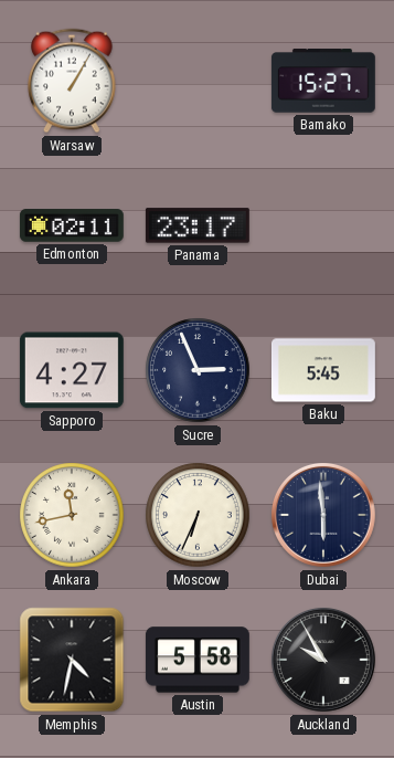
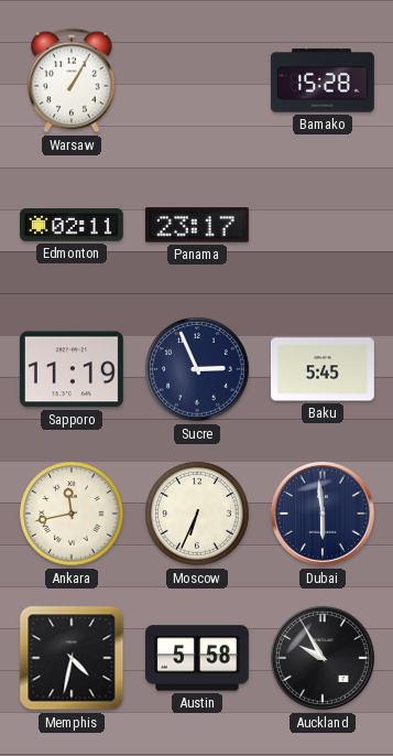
Bamako: 15:27 -> 15:28 (323, 80)
Sapporo: 4:27 -> 11:19 (72, 369)
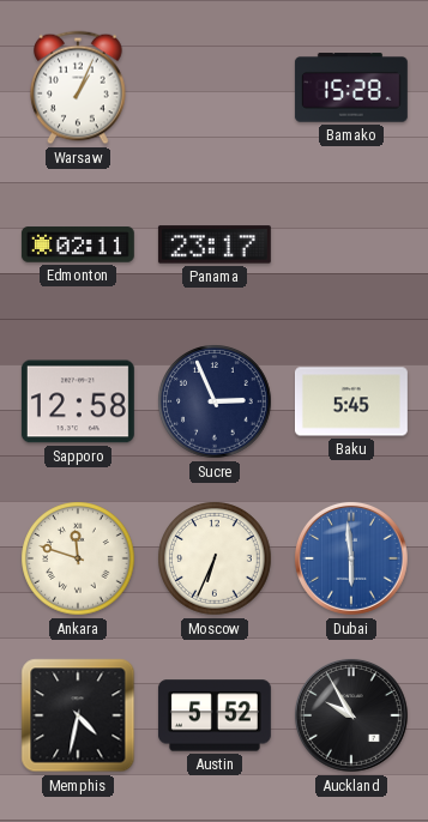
Warsaw: 1:05 -> 1:04 (78, 87)
Sapporo: 11:19 -> 12:58 (78, 401)
Ankara: 11:43 -> 11:48 (78, 558)
Dubai dial: navy -> blue (351, 558)
Austin: 5:58 -> 5:52 (215, 715)
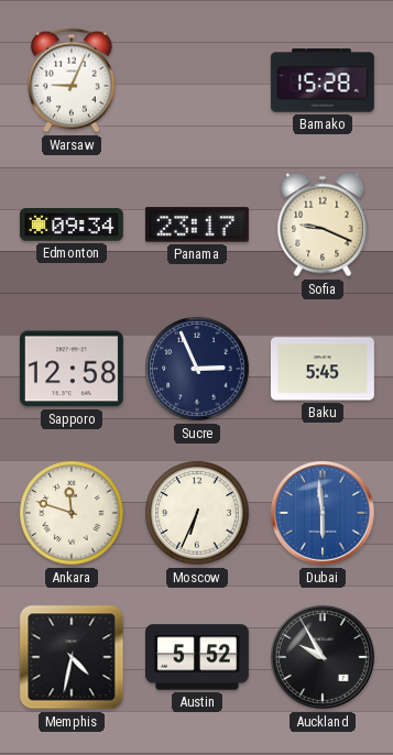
Warsaw: 1:04 -> 9:04 (72, 80)
Edmonton: 02:11 -> 09:34 (72, 225)
Sofia: none -> 9:19 (323, 225)
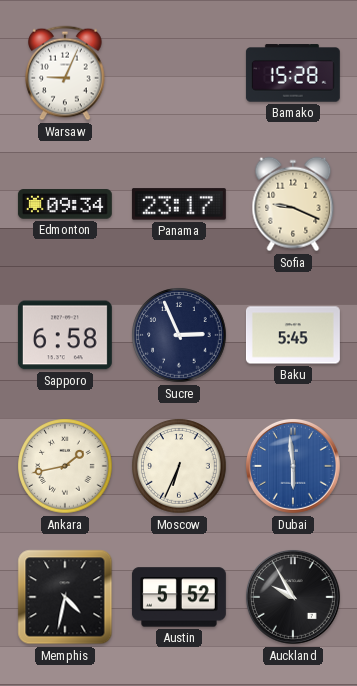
Sapporo: 12:58 -> 6:58 (65, 335)
Ankara: 11:48 -> 1:43 (65, 466)
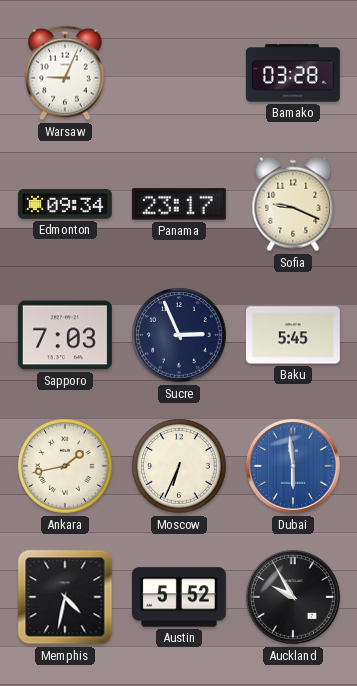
Bamako: 15:28 -> 03:28 (293, 73)
Sapporo: 6:58 -> 7:03 (65, 335)
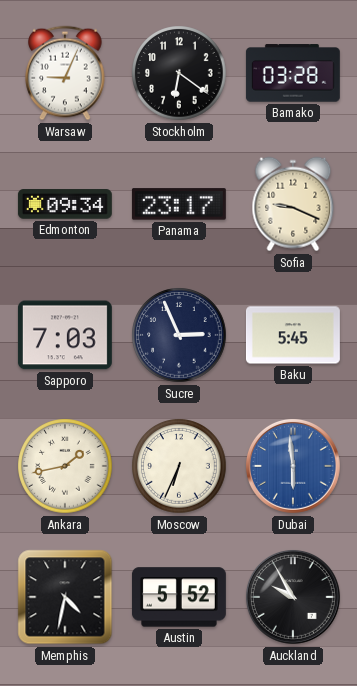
Stockholm: none -> 6:21 (179, 73)
